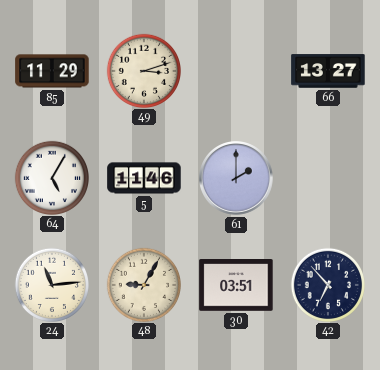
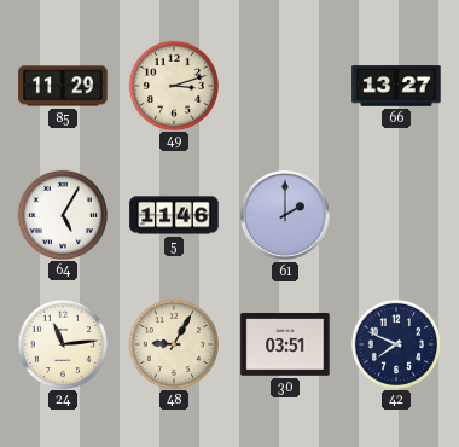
42: 6:53 -> 7:49 (395, 343)
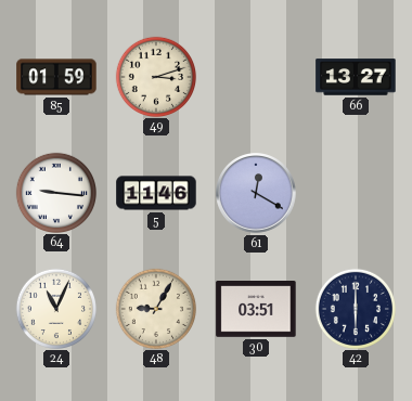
85: 11:29 -> 01:59 (56, 77)
64: 5:05 -> 9:16 (55, 192)
61: 2:00 -> 12:20 (257, 194)
24: 11:14 -> 11:04 (55, 308)
42: 7:49 -> 6:00 (355, 308)
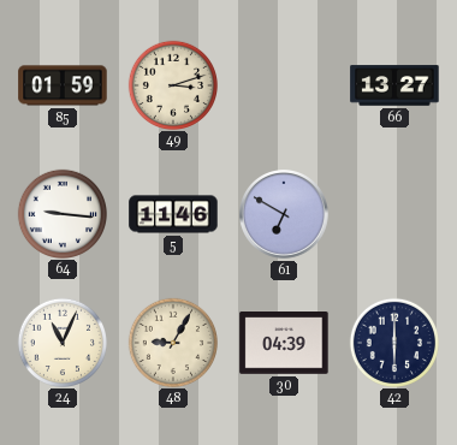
61: 12:20 -> 6:50 (285, 215)
30: 03:51 -> 04:39 (284, 343)
